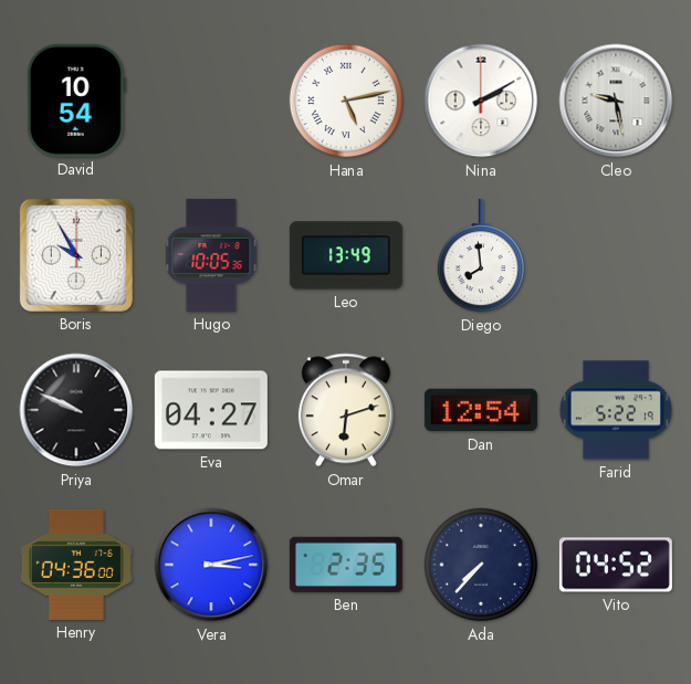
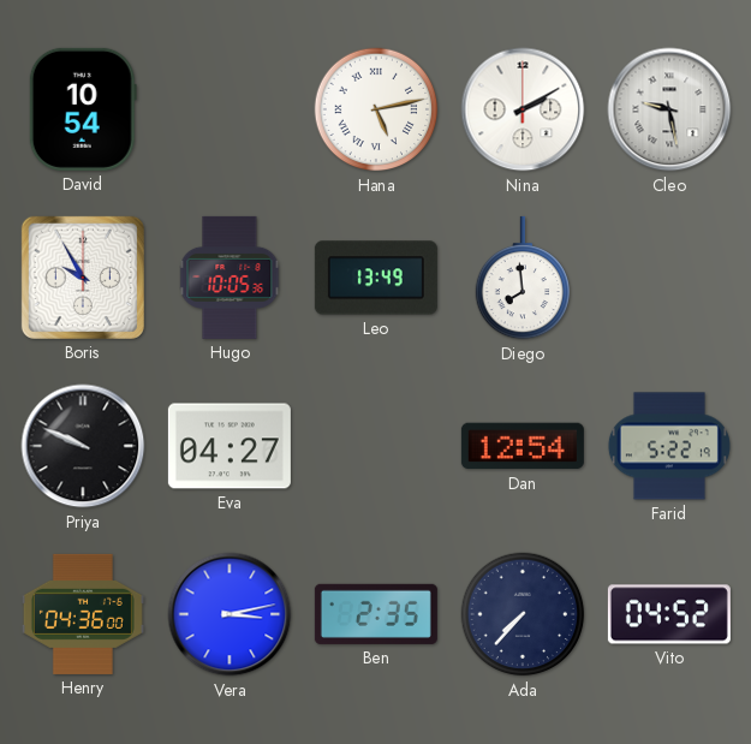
Omar: 6:12 -> none (346, 410)
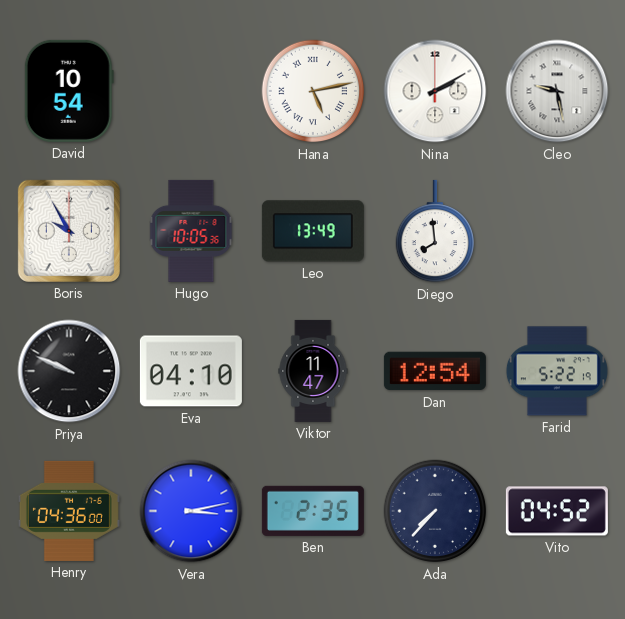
Eva: 04:27 -> 04:10 (191, 371)
Viktor: none -> 11:47 (313, 371)
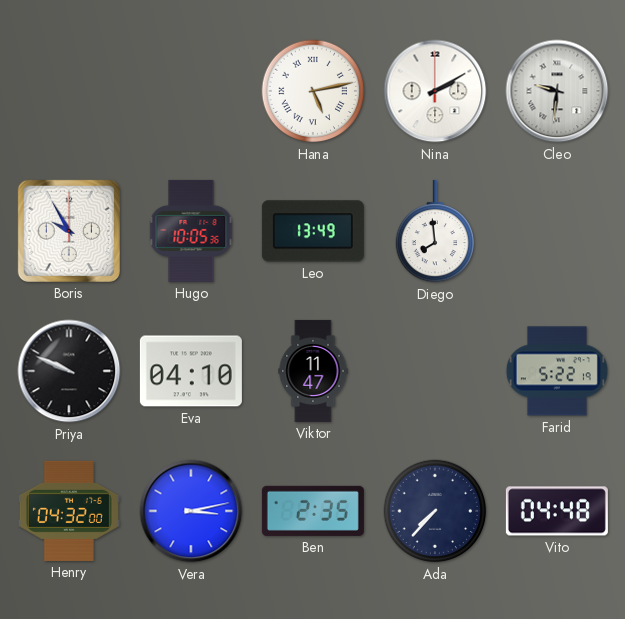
David: 10:54 -> none (69, 91)
Cleo: 9:28 -> 9:31 (557, 91)
Dan: 12:54 -> none (435, 371)
Henry: 04:36 -> 04:32 (69, 511)
Vito: 04:52 -> 04:48 (557, 511)
